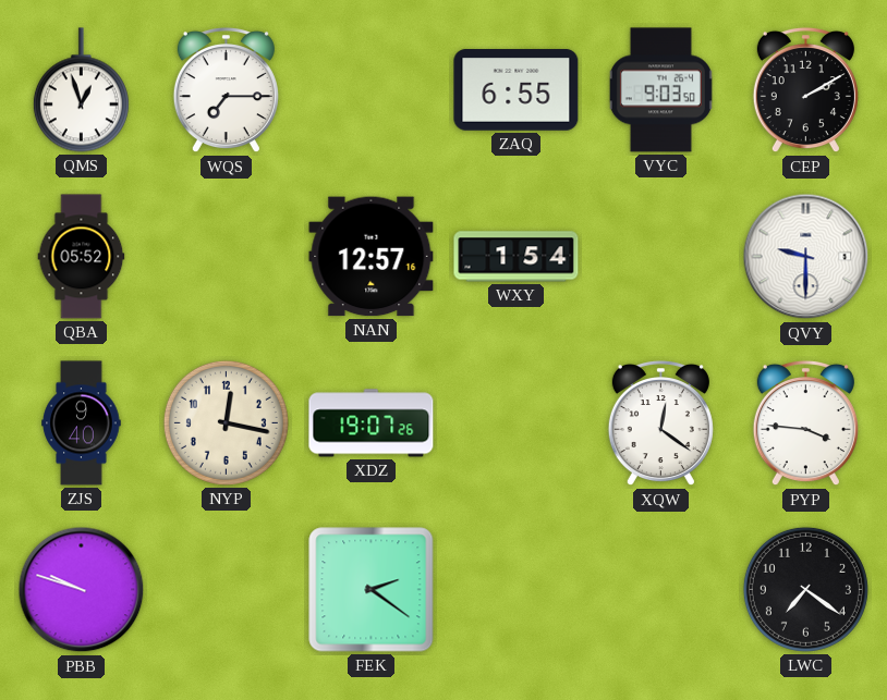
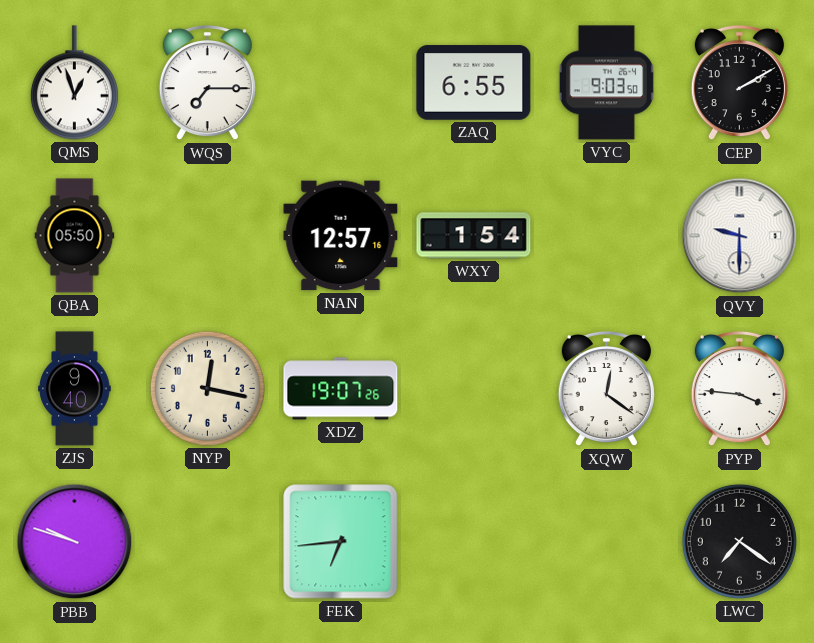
QBA: 05:52 -> 05:50 (75, 236)
FEK: 2:21 -> 6:44 (341, 542)
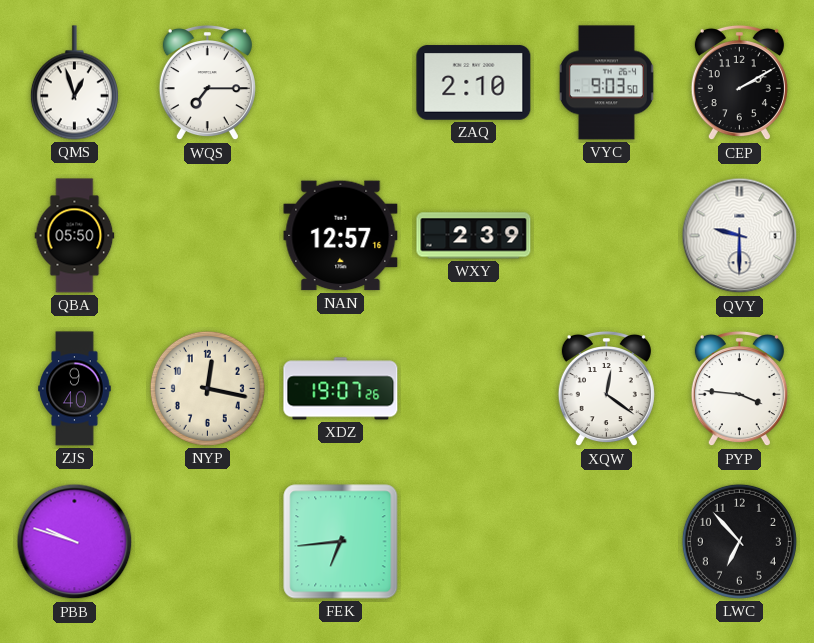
ZAQ: 6:55 -> 2:10 (474, 83)
WXY: 1:54 -> 2:39 (474, 236)
LWC: 7:21 -> 6:53 (739, 541)
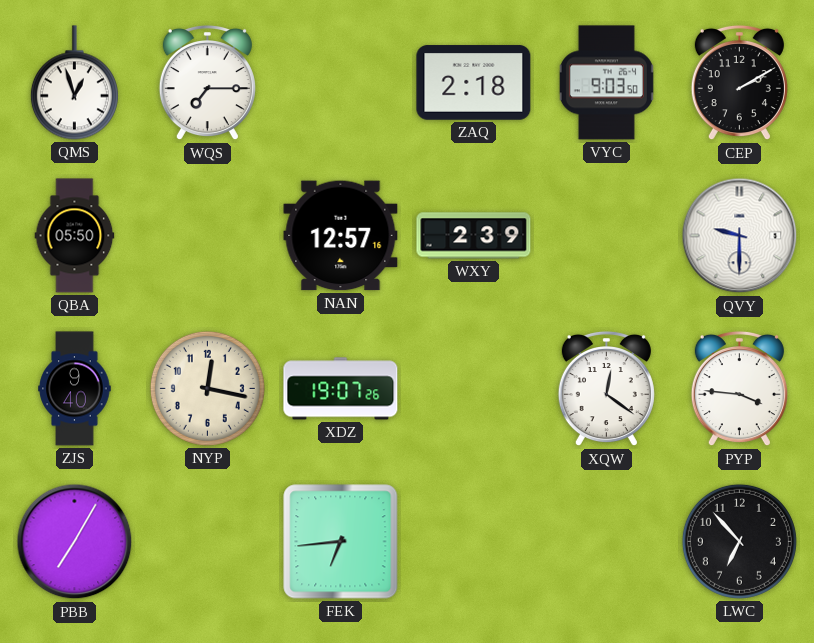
ZAQ: 2:10 -> 2:18 (474, 83)
PBB: 9:48 -> 7:05 (75, 542)
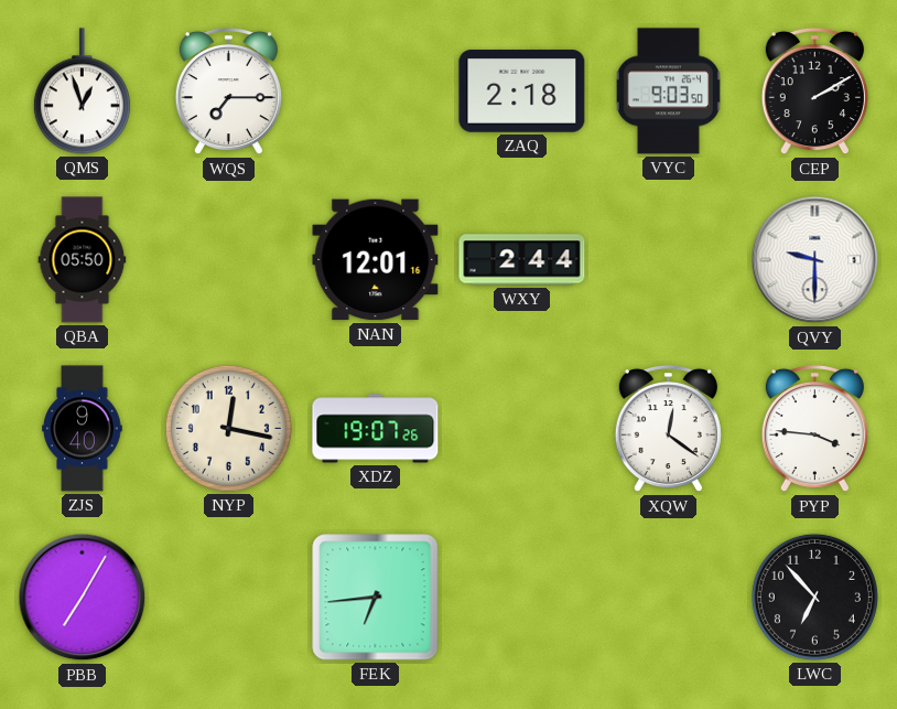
NAN: 12:57 -> 12:01 (376, 260)
WXY: 2:39 -> 2:44 (522, 260)
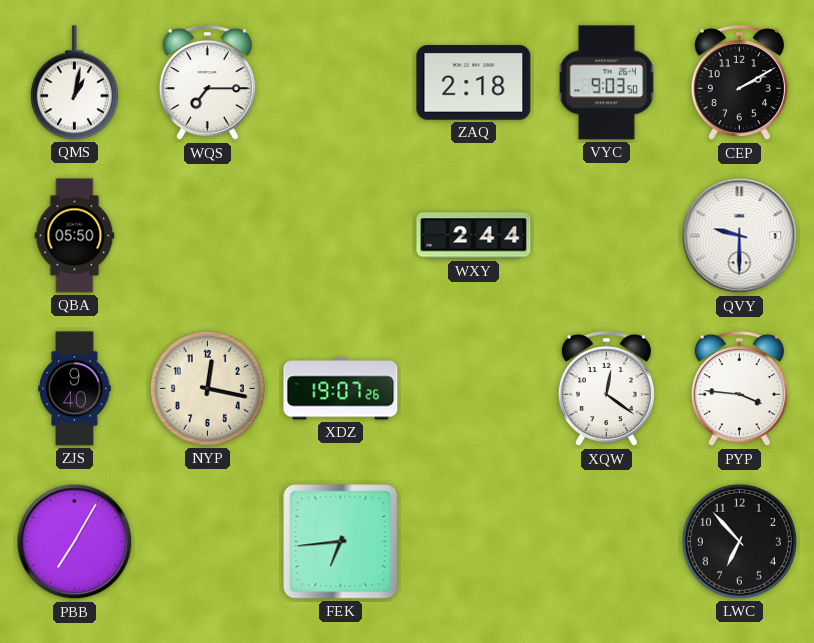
QMS: 12:57 -> 1:02 (74, 83)
NAN: 12:01 -> none (376, 260)
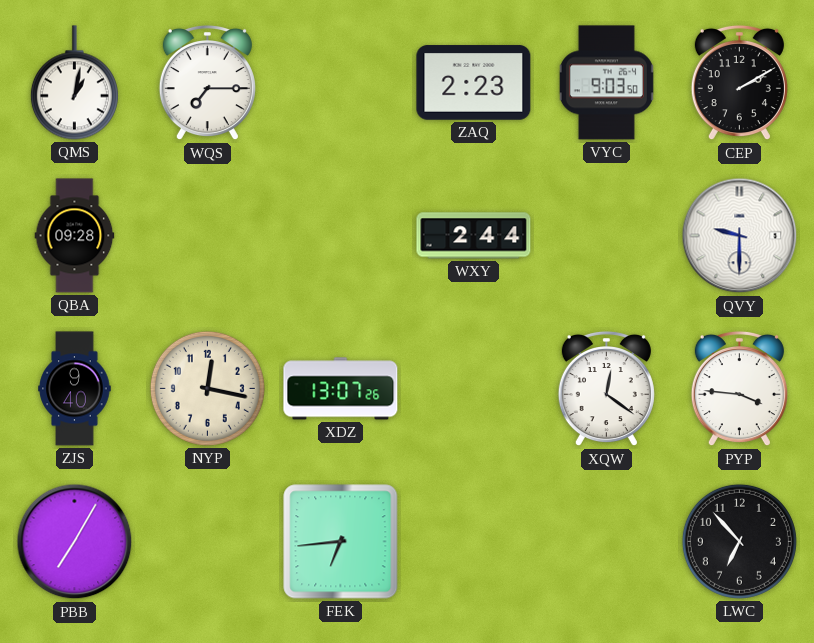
ZAQ: 2:18 -> 2:23 (474, 83)
QBA: 05:50 -> 09:28 (75, 236)
XDZ: 19:07 -> 13:07 (341, 389)
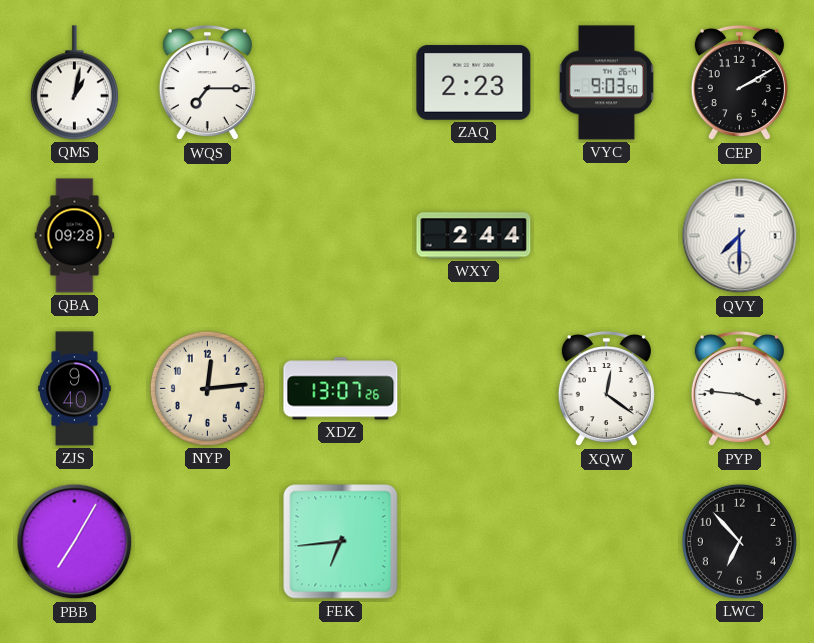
QVY: 9:30 -> 7:30 (740, 236)
NYP: 12:17 -> 12:14 (207, 388)
